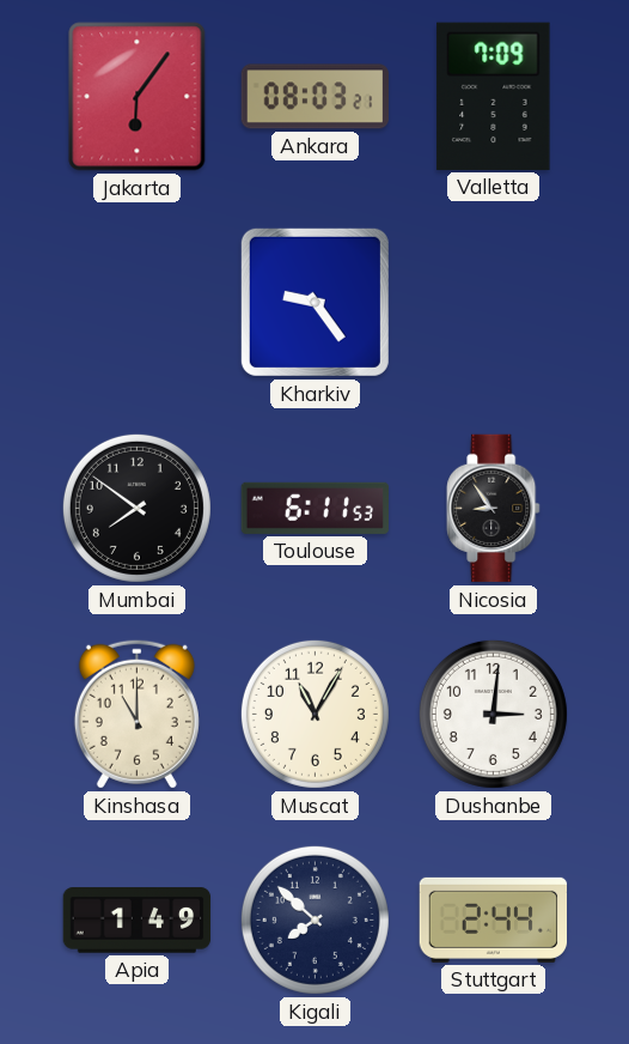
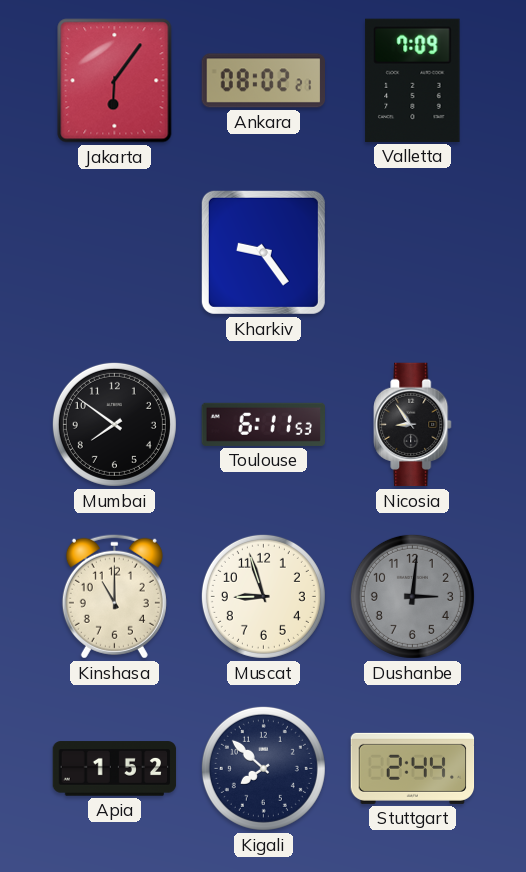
Ankara: 08:03 -> 08:02 (264, 81)
Muscat: 11:05 -> 8:57 (263, 596)
Dushanbe dial: white -> grey (412, 596)
Apia: 1:49 -> 1:52 (115, 769)
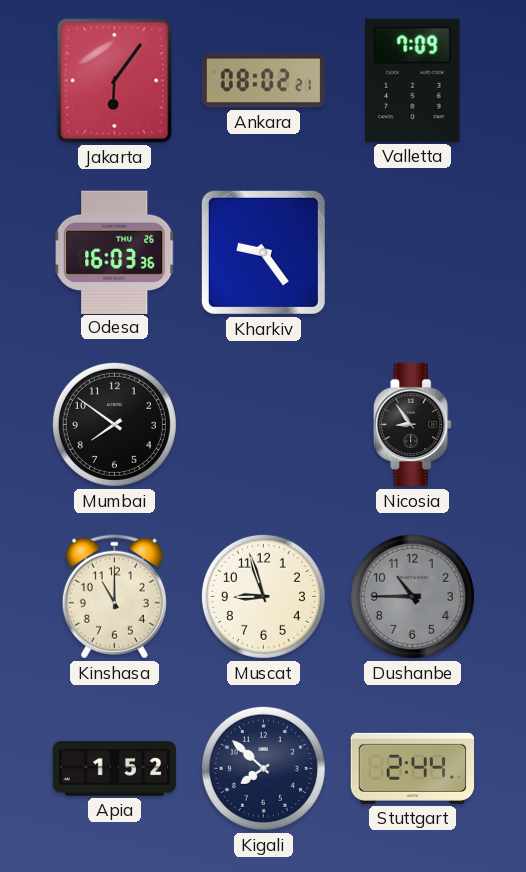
Odesa: none -> 16:03 (115, 252)
Toulouse: 6:11 -> none (263, 424)
Dushanbe: 3:01 -> 10:45 (412, 596)
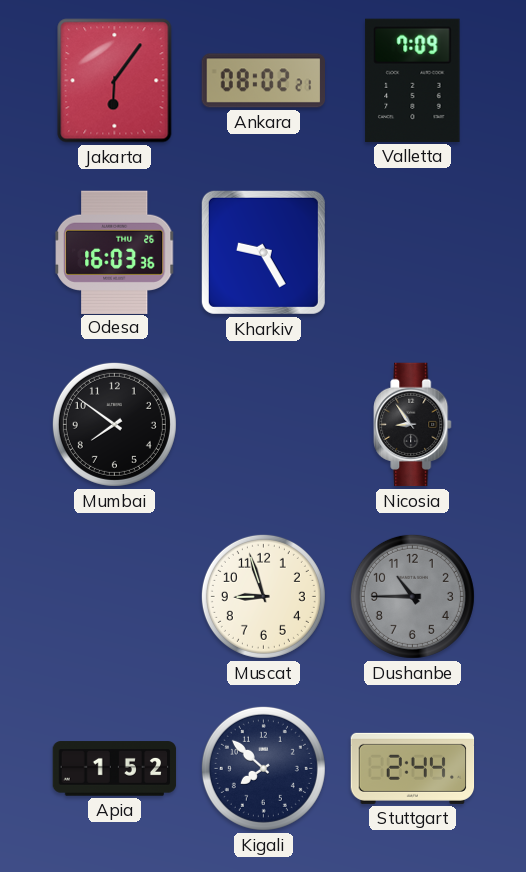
Kharkiv: 9:24 -> 9:25 (263, 252)
Kinshasa: 11:00 -> none (114, 596)
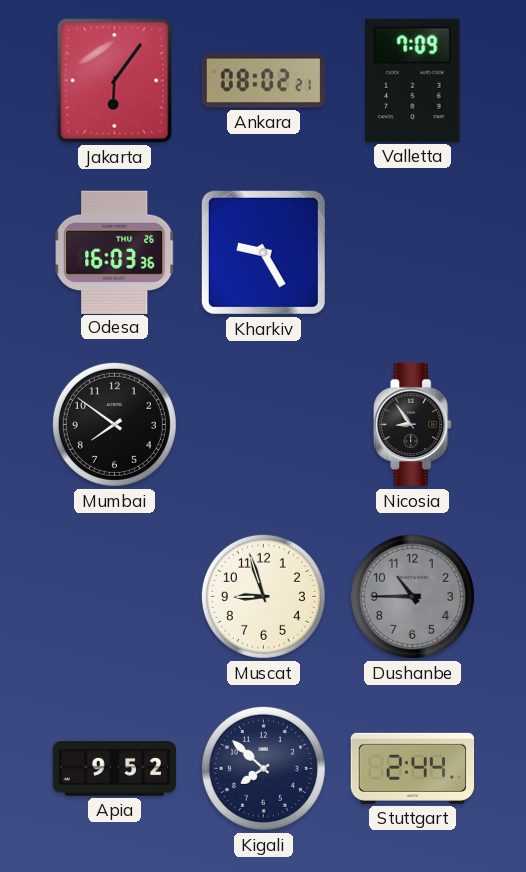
Apia: 1:52 -> 9:52 (115, 769)
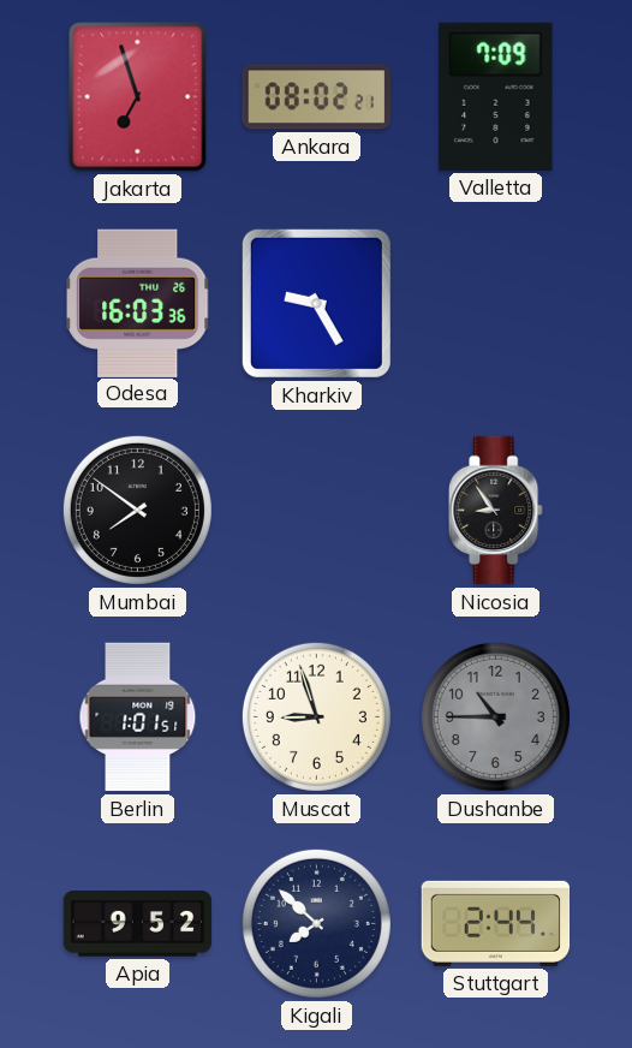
Jakarta: 6:06 -> 6:57 (138, 97)
Berlin: none -> 1:01 (138, 717)
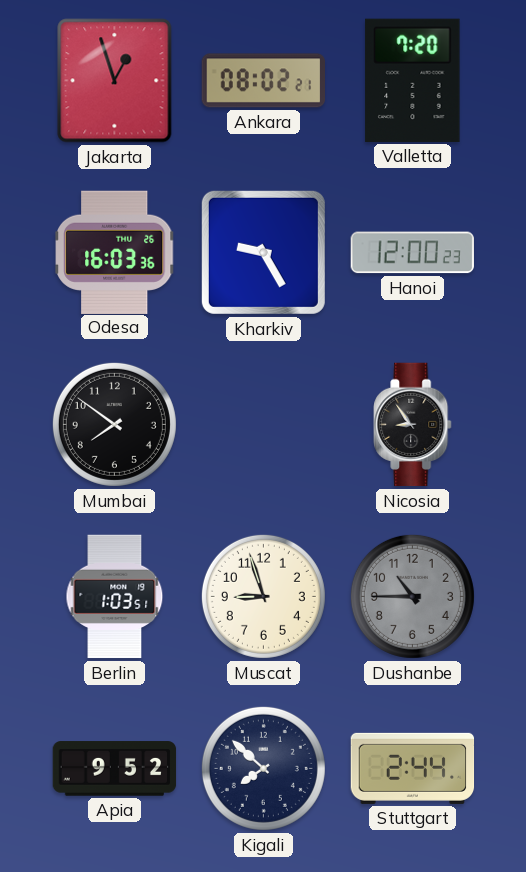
Jakarta: 6:57 -> 12:57 (115, 81)
Valletta: 7:09 -> 7:20 (413, 80)
Hanoi: none -> 12:00 (412, 253)
Berlin: 1:01 -> 1:03 (115, 597)
